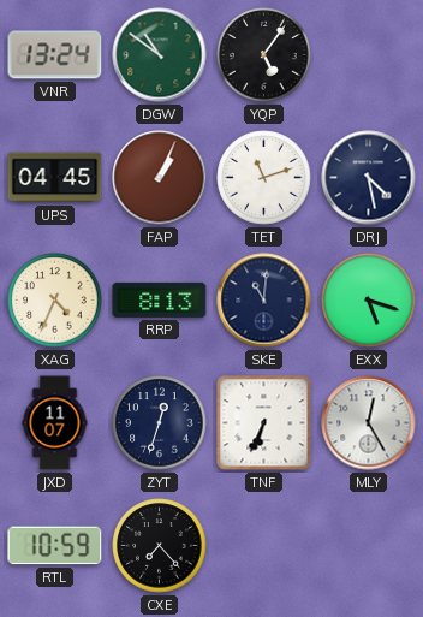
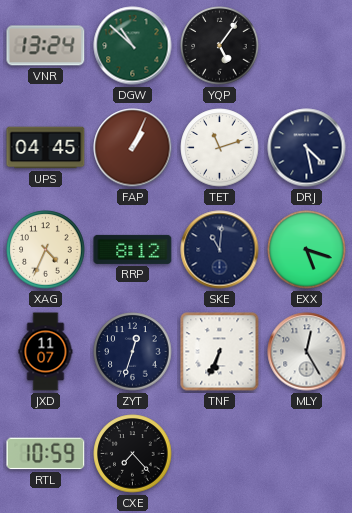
DGW: 10:51 -> 10:52 (133, 46)
RRP: 8:13 -> 8:12 (133, 249)
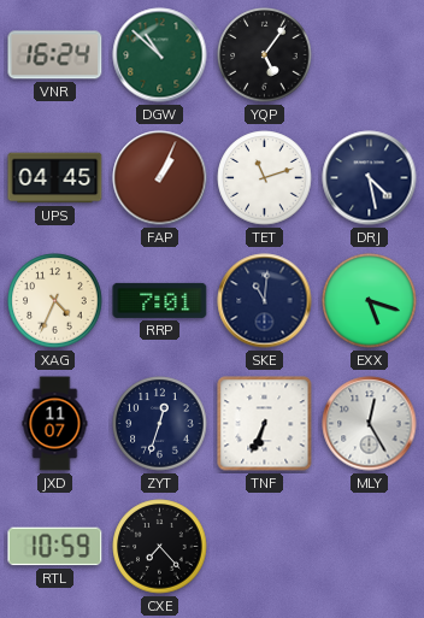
VNR: 13:24 -> 16:24 (55, 55)
RRP: 8:12 -> 7:01 (160, 300)
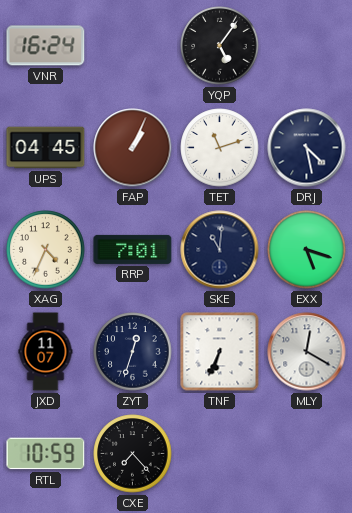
DGW: 10:52 -> none (160, 55)
MLY: 12:25 -> 12:20 (307, 352)
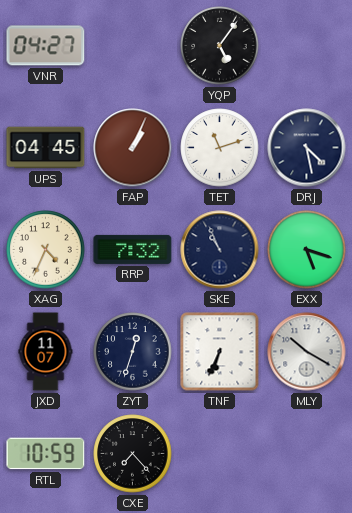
VNR: 16:24 -> 04:27 (46, 46)
RRP: 7:01 -> 7:32 (133, 249)
SKE: 11:01 -> 10:56 (220, 250)
MLY: 12:20 -> 10:20 (307, 352)
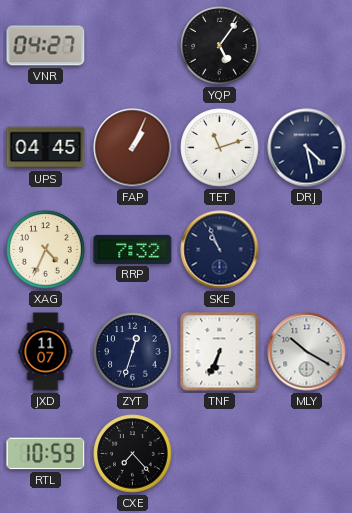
EXX: 5:18 -> none (307, 250)
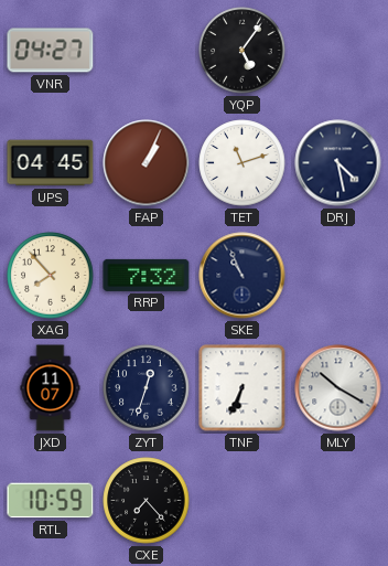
XAG: 4:34 -> 7:53 (51, 276)
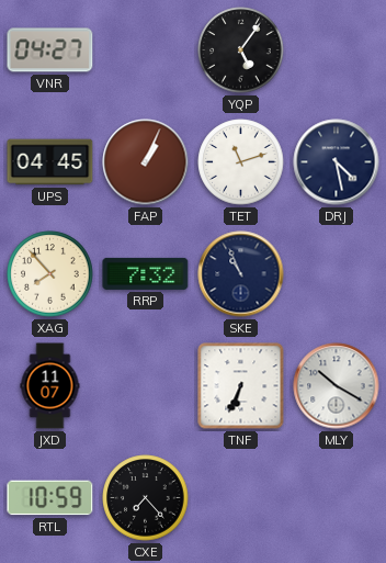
ZYT: 12:33 -> none (147, 388)
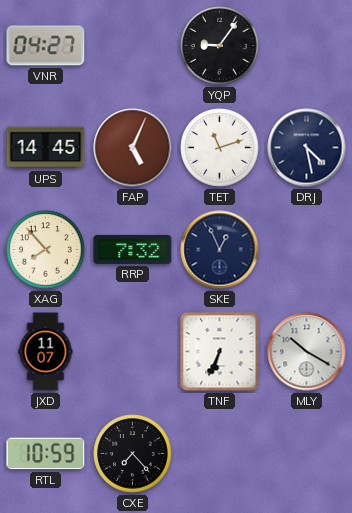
YQP: 5:06 -> 9:06 (220, 46)
UPS: 04:45 -> 14:45 (46, 148)
FAP: 1:04 -> 5:04 (133, 148)
SKE: 10:56 -> 12:56 (220, 250)
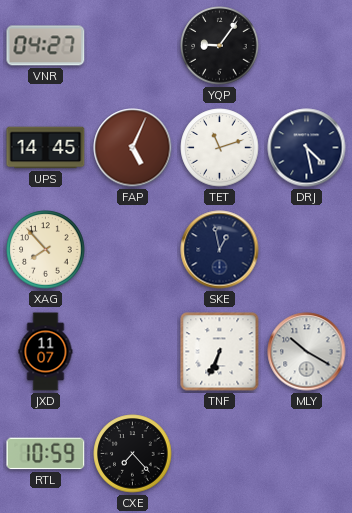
RRP: 7:32 -> none (133, 249)
SKE: 12:56 -> 12:58 (220, 250)
